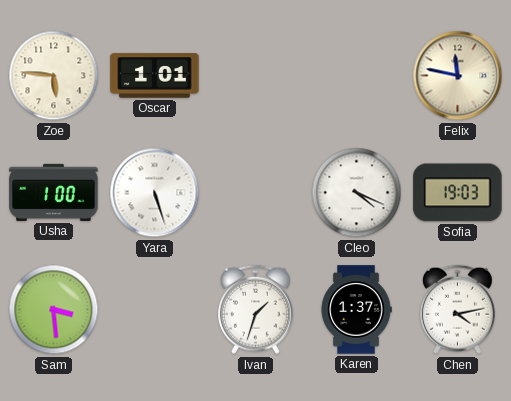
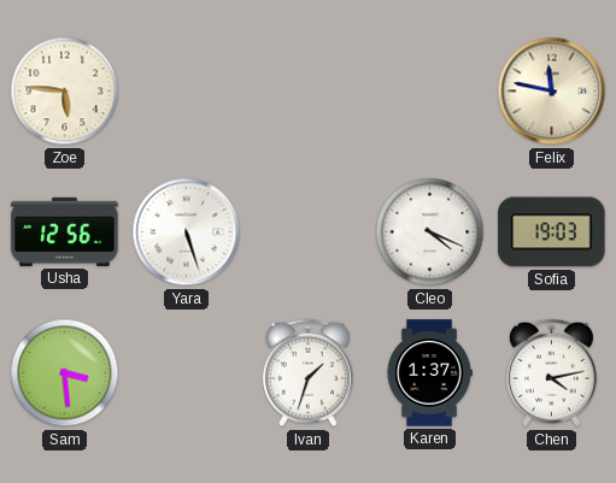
Oscar: 1:01 -> none (155, 76)
Usha: 1:00 -> 12:56 (65, 231)
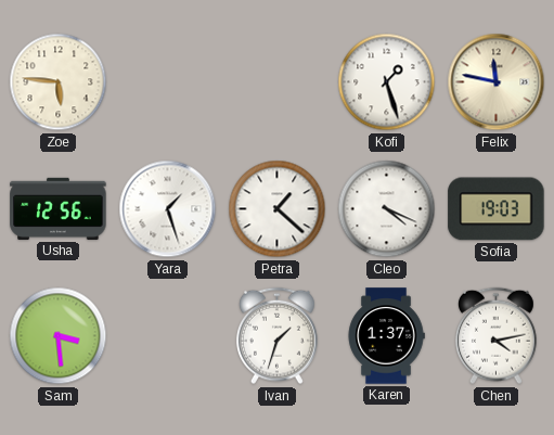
Kofi: none -> 1:27 (387, 82)
Yara: 5:27 -> 1:27 (168, 209)
Petra: none -> 1:22 (278, 209)
